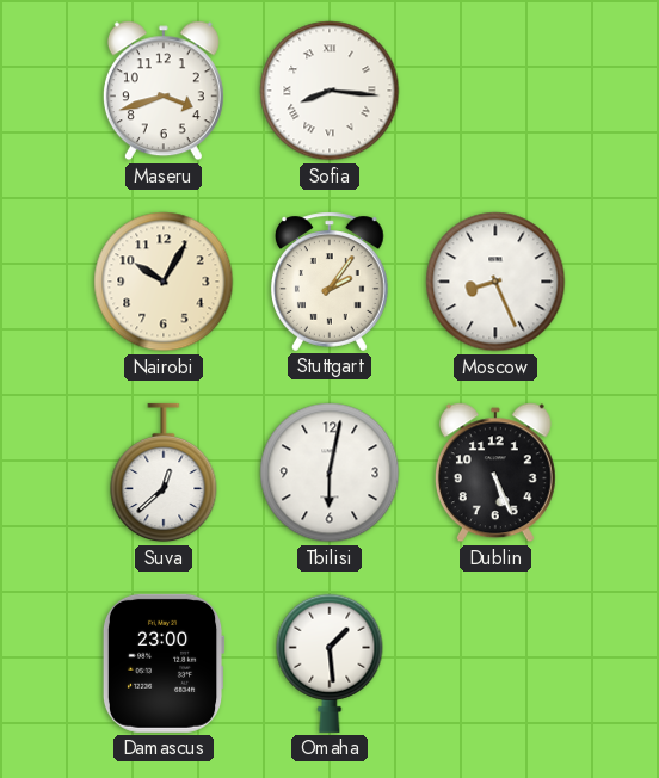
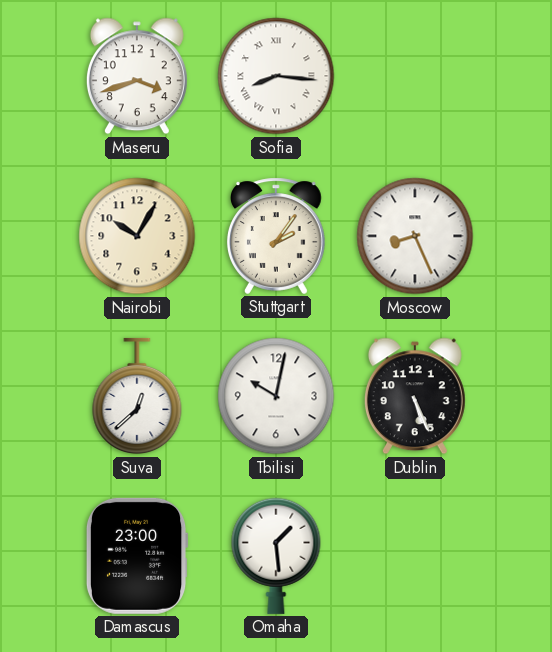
Tbilisi: 6:02 -> 10:02 (276, 396)
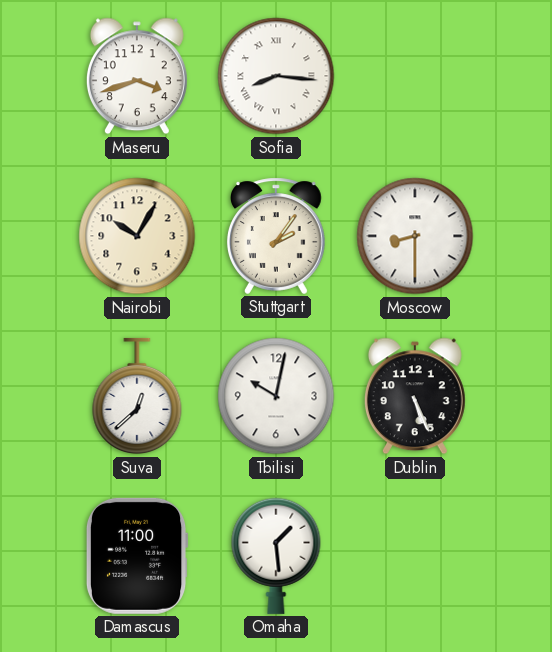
Moscow: 8:26 -> 8:30 (415, 236)
Damascus: 23:00 -> 11:00 (137, 556)
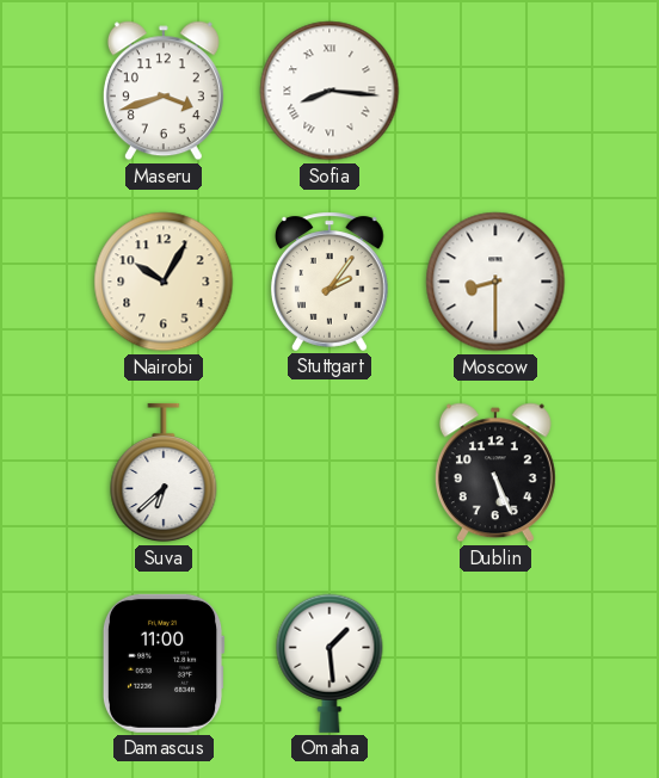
Suva: 12:38 -> 6:38 (164, 473)
Tbilisi: 10:02 -> none (276, 396)
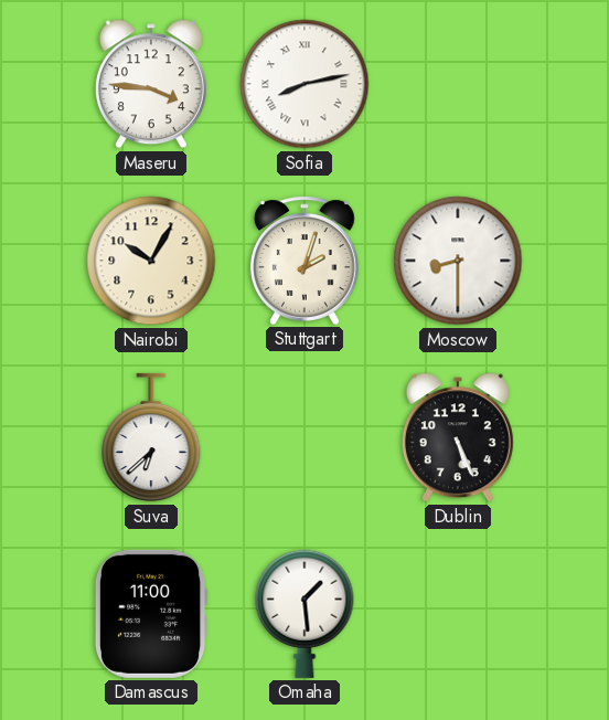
Maseru: 3:42 -> 3:46 (151, 84)
Sofia: 8:16 -> 8:13 (304, 84)
Stuttgart: 2:06 -> 2:03 (304, 261)
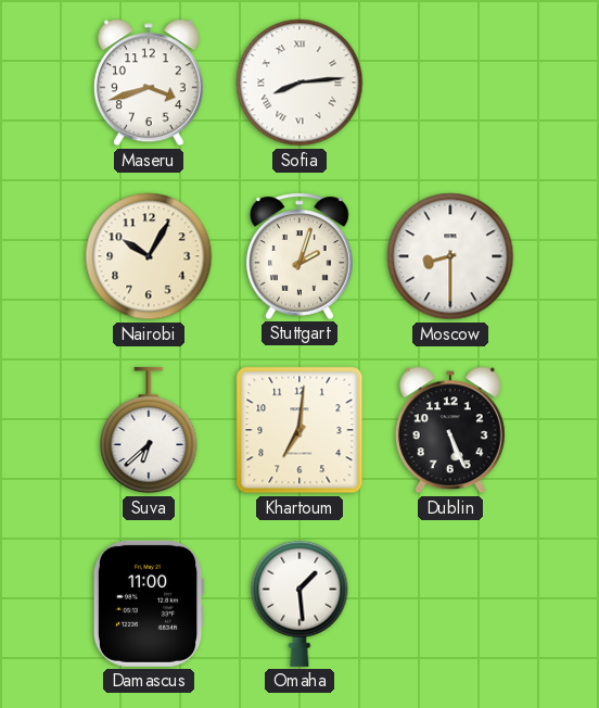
Maseru: 3:46 -> 3:42 (149, 83)
Sofia: 8:13 -> 8:14 (299, 83)
Khartoum: none -> 7:01 (299, 430)
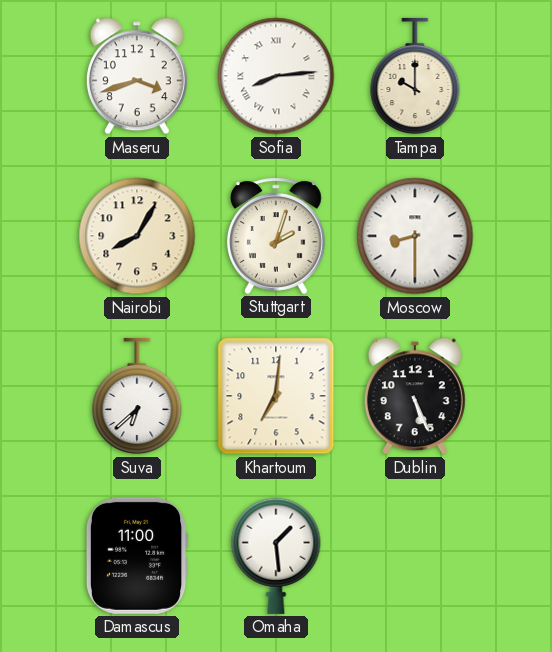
Tampa: none -> 10:00 (415, 76)
Nairobi: 10:05 -> 8:05 (137, 236)
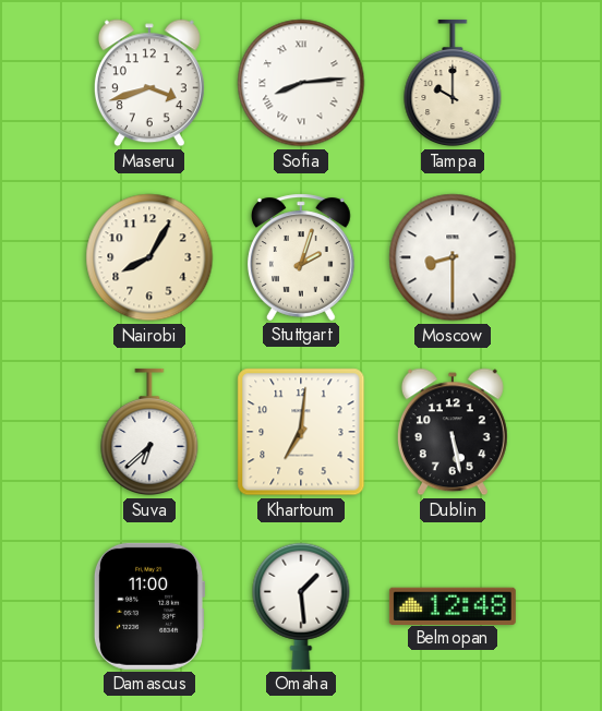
Dublin: 5:26 -> 5:28 (453, 432)
Belmopan: none -> 12:48 (453, 605)
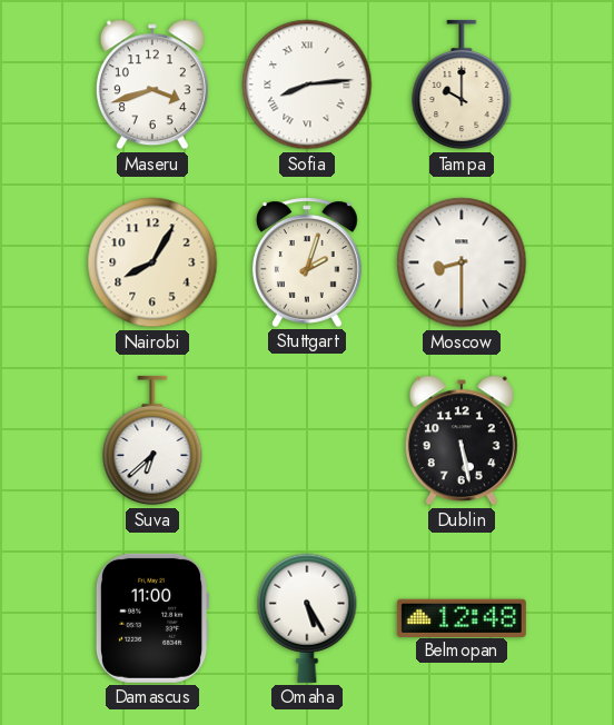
Khartoum: 7:01 -> none (301, 432)
Omaha: 1:29 -> 5:25 (307, 618)
